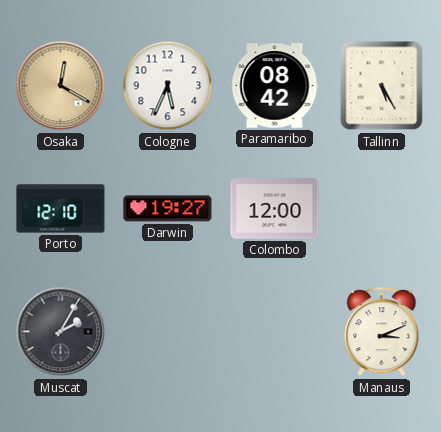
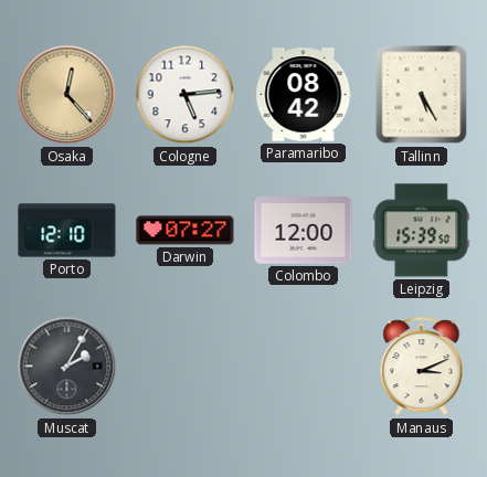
Osaka: 12:20 -> 12:23 (67, 95)
Cologne: 5:34 -> 5:14 (186, 95)
Darwin: 19:27 -> 07:27 (186, 231)
Leipzig: none -> 15:39 (422, 231)
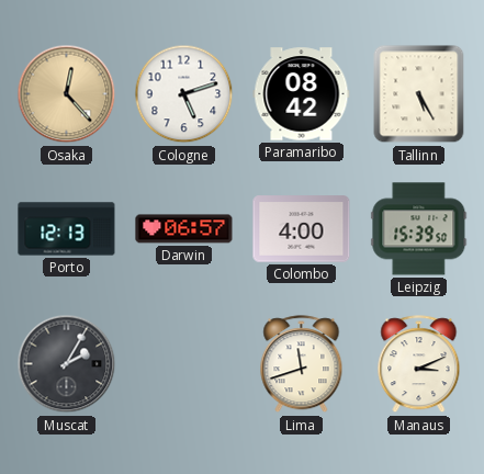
Cologne: 5:14 -> 5:12 (184, 94)
Porto: 12:10 -> 12:13 (67, 229)
Darwin: 07:27 -> 06:57 (184, 229)
Colombo: 12:00 -> 4:00 (302, 229)
Lima: none -> 11:42 (302, 364)
